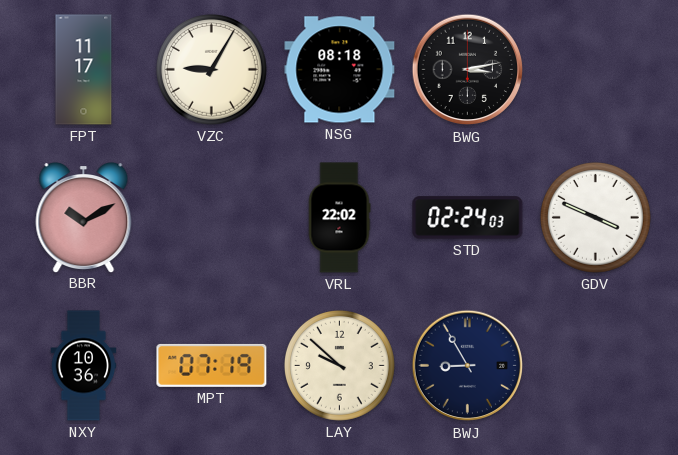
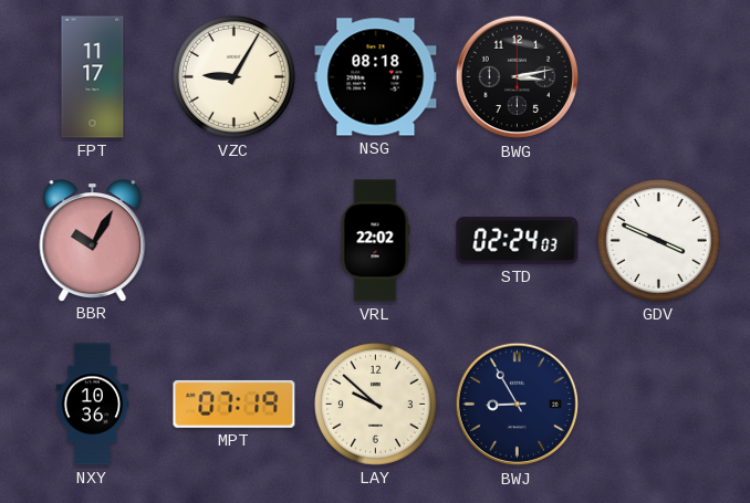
BBR: 10:10 -> 10:05 (93, 241)
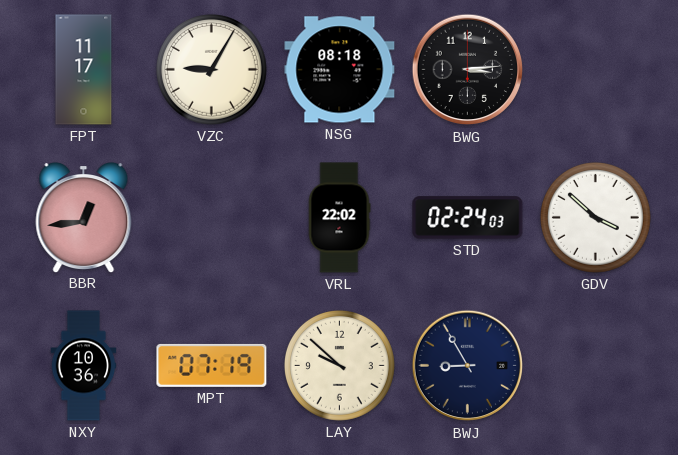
BWG: 3:13 -> 3:14 (468, 70)
BBR: 10:05 -> 12:44 (84, 218)
GDV: 3:49 -> 3:52 (595, 217)
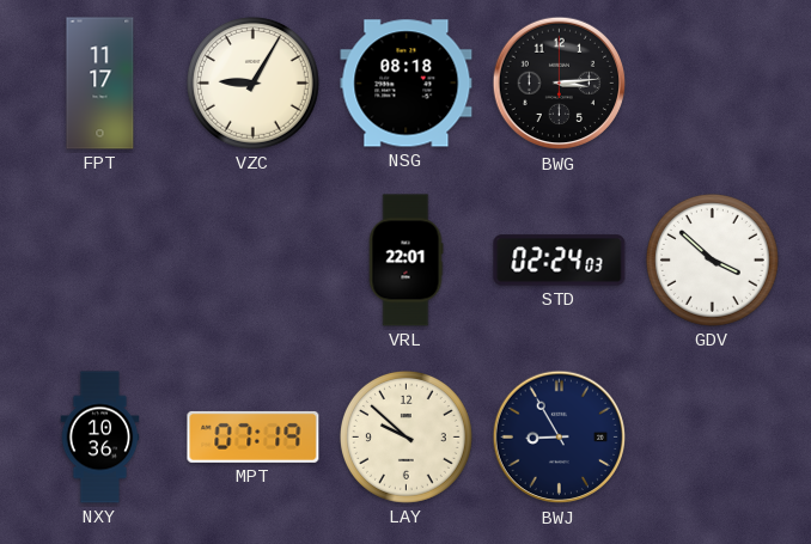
BBR: 12:44 -> none (84, 218)
VRL: 22:02 -> 22:01 (405, 261)
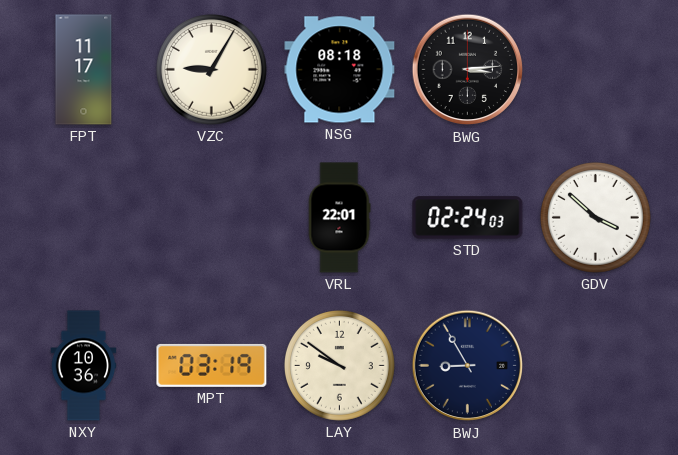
MPT: 07:19 -> 03:19 (212, 365)
LAY: 9:52 -> 9:51 (339, 365)
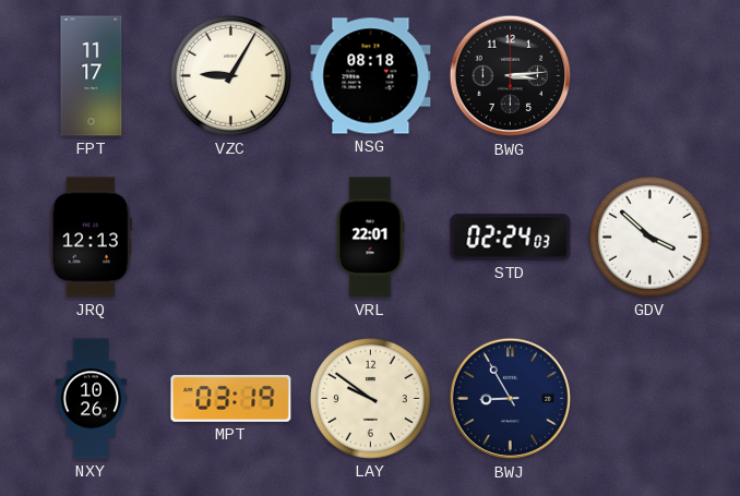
JRQ: none -> 12:13 (91, 238)
NXY: 10:36 -> 10:26 (92, 399)
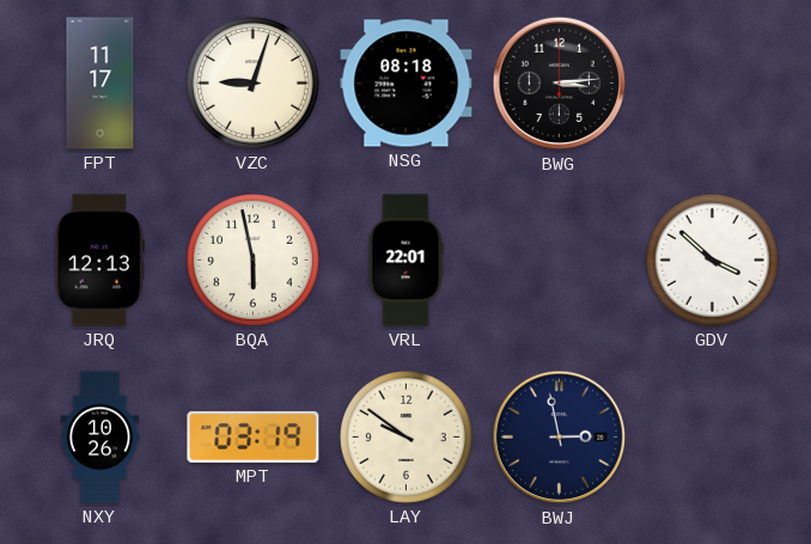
VZC: 9:05 -> 9:03 (252, 82)
BQA: none -> 5:58 (252, 259)
STD: 02:24 -> none (511, 238)
BWJ: 8:55 -> 2:58 (560, 438)
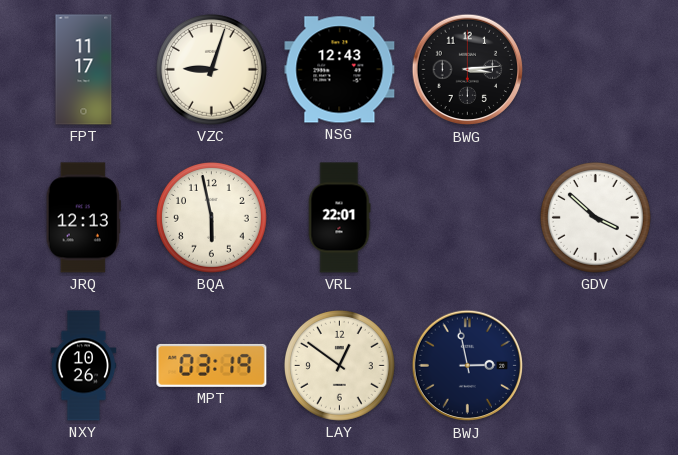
NSG: 08:18 -> 12:43 (340, 70)
LAY: 9:51 -> 12:51 (339, 365)
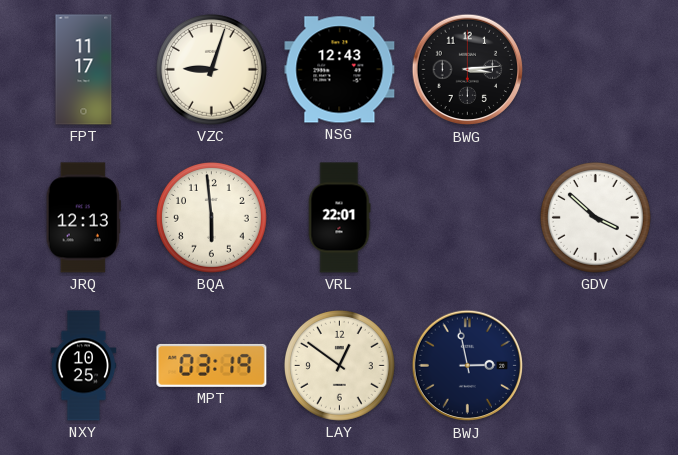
BQA: 5:58 -> 5:59 (211, 217)
NXY: 10:26 -> 10:25 (84, 366)
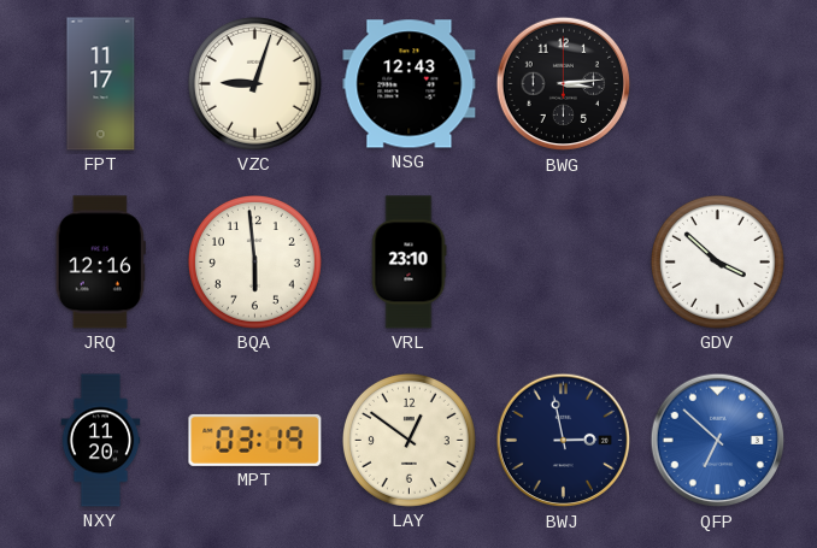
JRQ: 12:13 -> 12:16 (100, 263)
VRL: 22:01 -> 23:10 (408, 263)
NXY: 10:25 -> 11:20 (101, 441)
QFP: none -> 6:52 (718, 441)
